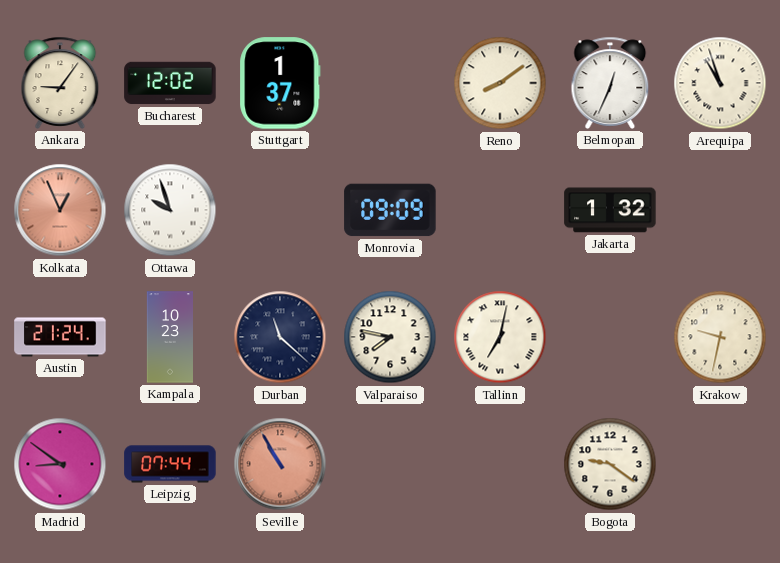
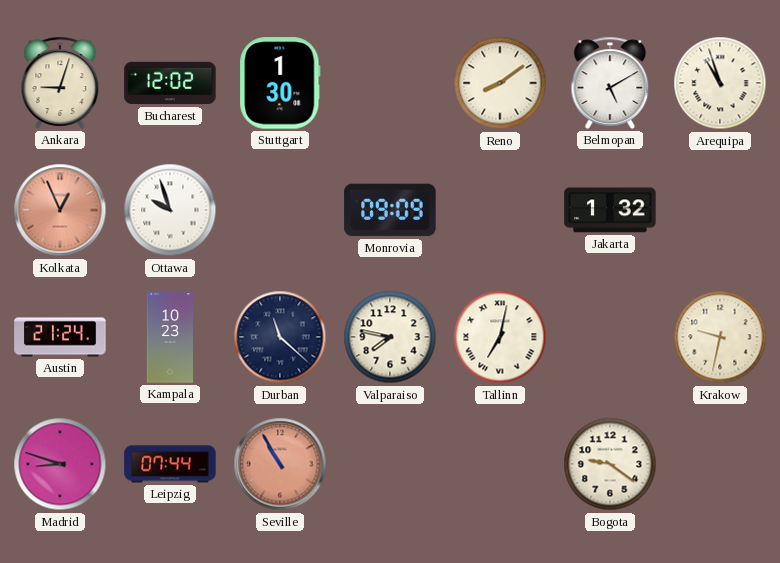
Ankara: 9:06 -> 9:03 (60, 83)
Stuttgart: 1:37 -> 1:30 (280, 83)
Belmopan: 12:34 -> 5:10 (610, 83)
Madrid: 8:51 -> 8:48 (60, 464)
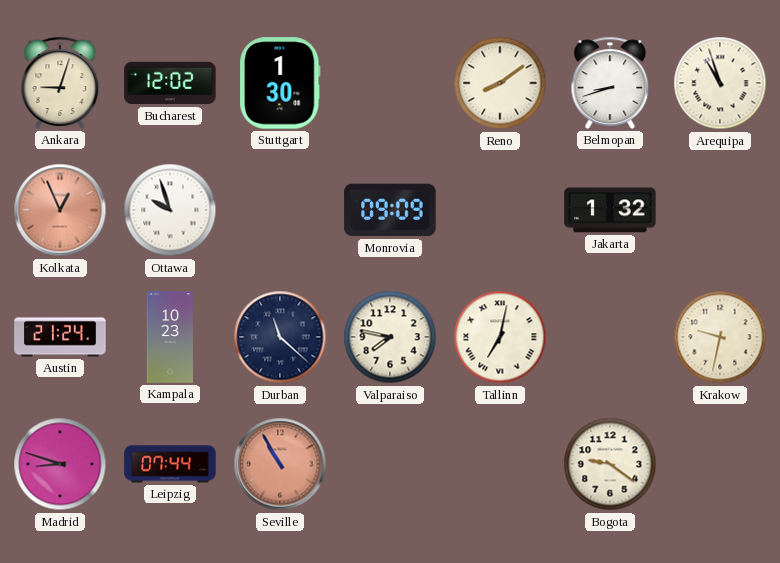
Belmopan: 5:10 -> 8:42 (610, 83)
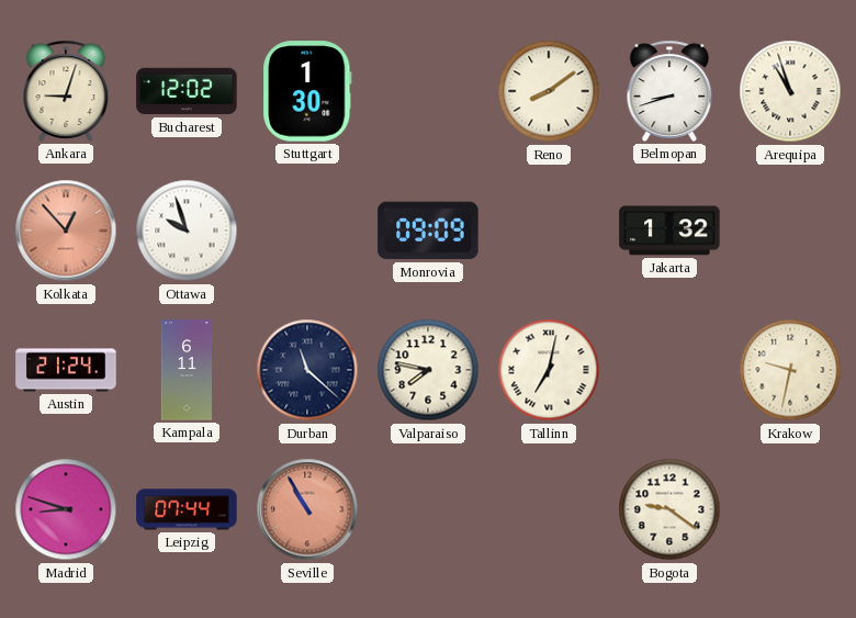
Kolkata: 12:56 -> 12:53 (66, 231)
Kampala: 10:23 -> 6:11 (185, 370)
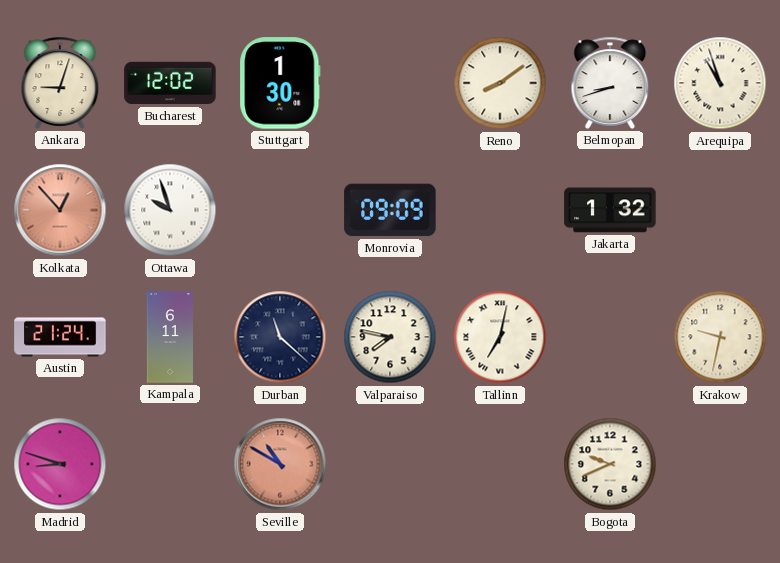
Leipzig: 07:44 -> none (187, 509)
Seville: 10:55 -> 10:50 (280, 464)
Bogota: 9:21 -> 9:41 (610, 464)
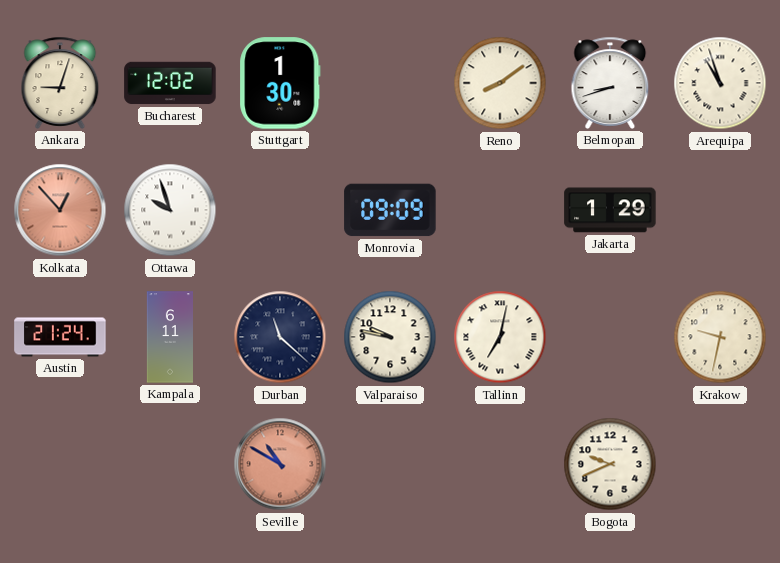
Jakarta: 1:32 -> 1:29 (610, 210)
Valparaiso: 7:47 -> 9:47 (390, 337)
Madrid: 8:48 -> none (60, 464)
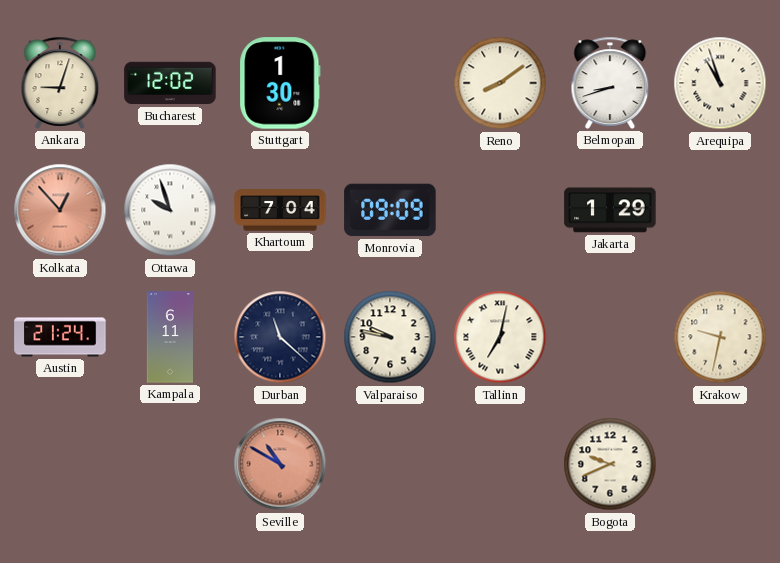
Khartoum: none -> 7:04 (280, 210)
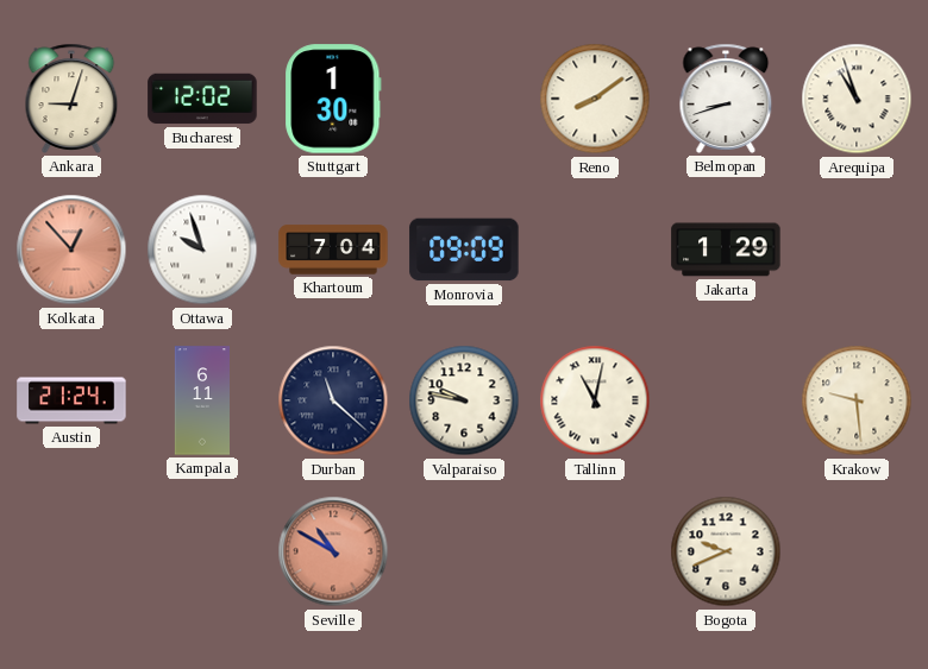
Tallinn: 7:02 -> 11:02 (595, 400)
Krakow: 9:32 -> 9:29 (857, 400)
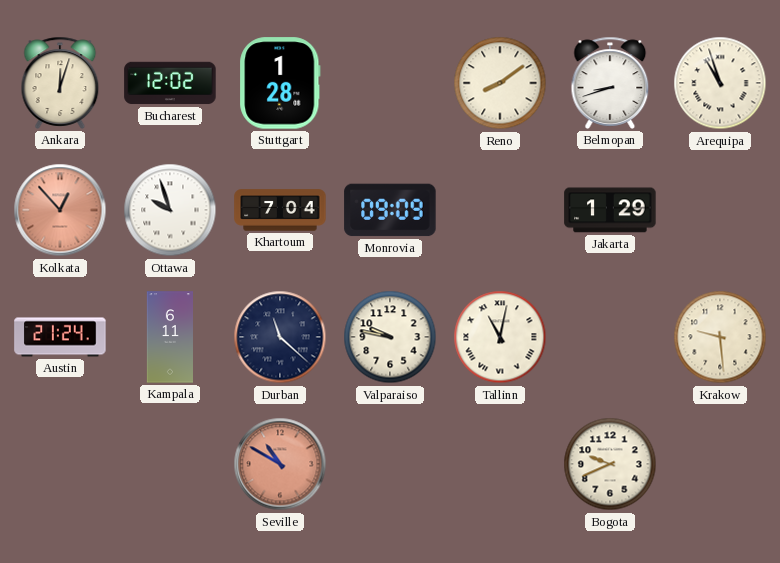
Ankara: 9:03 -> 12:03 (60, 83)
Stuttgart: 1:30 -> 1:28 (280, 83)
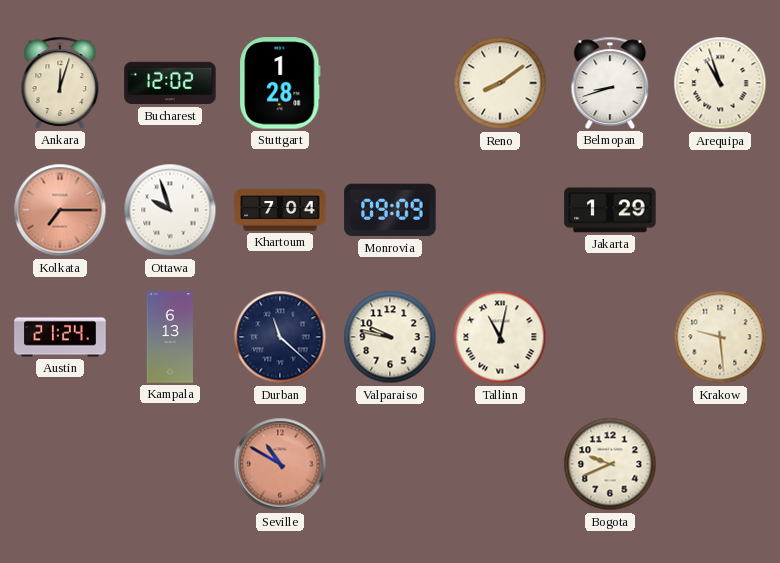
Kolkata: 12:53 -> 7:15 (60, 210)
Kampala: 6:11 -> 6:13 (169, 337)
